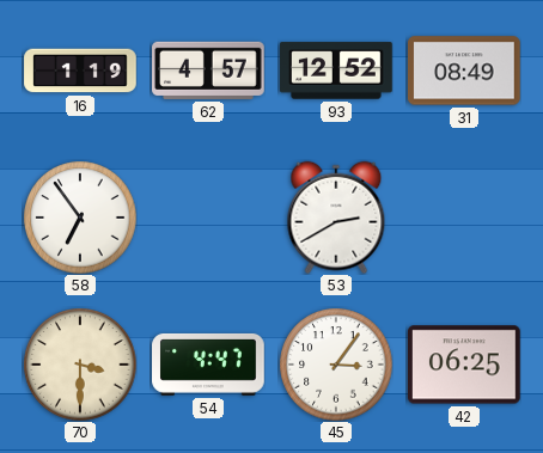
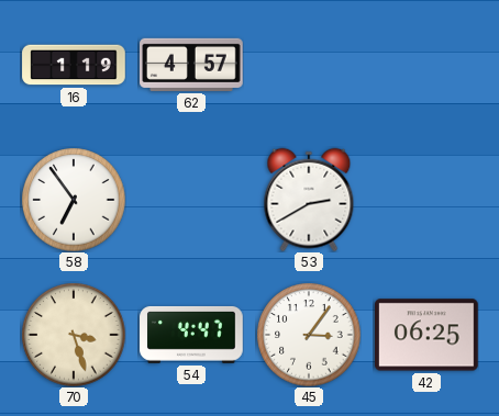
93: 12:52 -> none (336, 71)
31: 08:49 -> none (464, 71)
70: 3:30 -> 3:27 (74, 335)
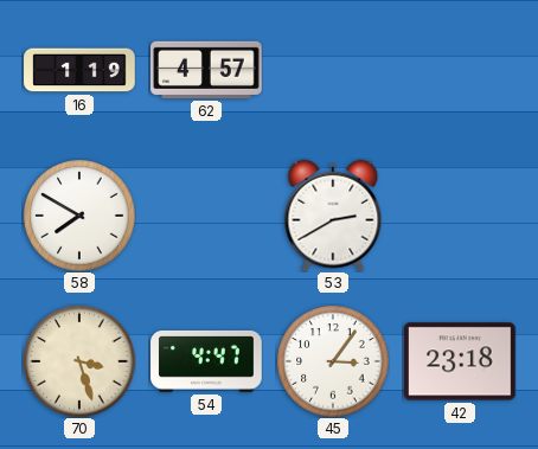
58: 6:54 -> 7:50 (79, 216)
42: 06:25 -> 23:18 (461, 361)
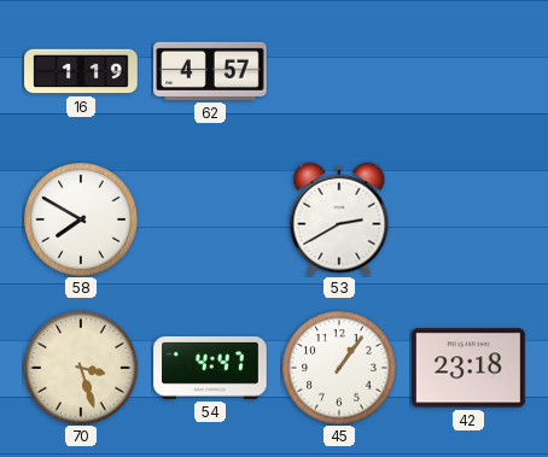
45: 3:06 -> 1:06 (339, 368)
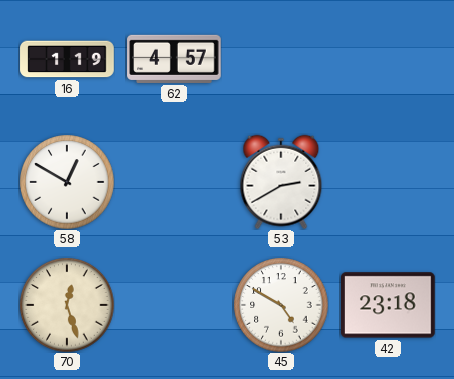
58: 7:50 -> 12:50 (67, 182)
70: 3:27 -> 12:27 (67, 305)
54: 4:47 -> none (210, 368)
45: 1:06 -> 4:50 (281, 305)
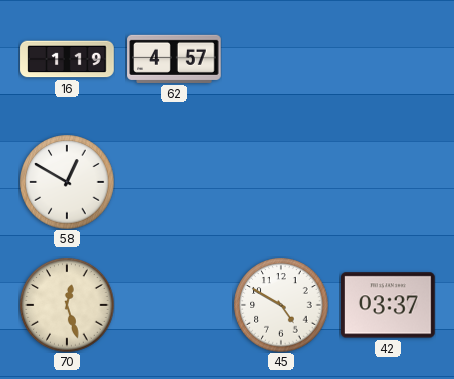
53: 2:40 -> none (281, 182)
42: 23:18 -> 03:37 (389, 305)
